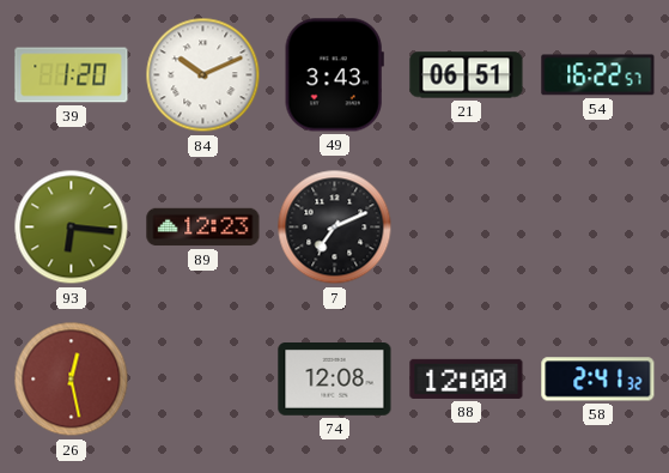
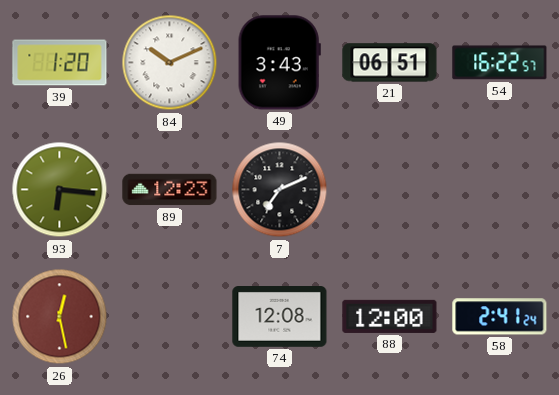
58: 2:41:32 -> 2:41:24 (500, 317)
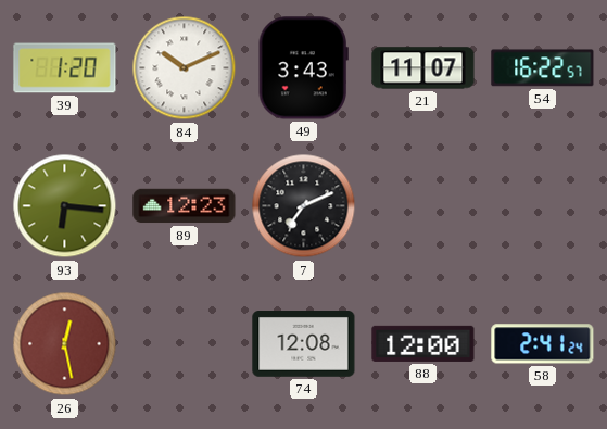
21: 06:51 -> 11:07 (423, 68)
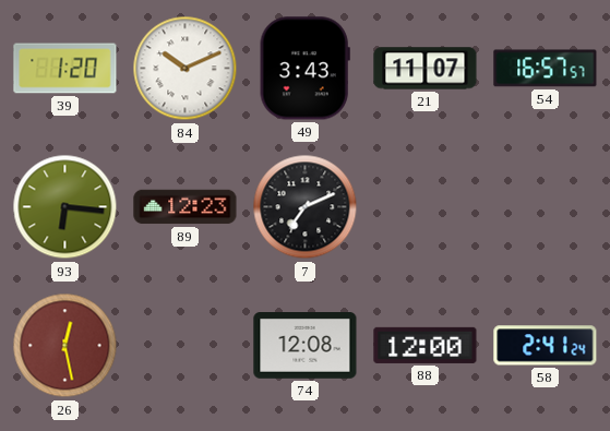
54: 16:22 -> 16:57 (546, 69)
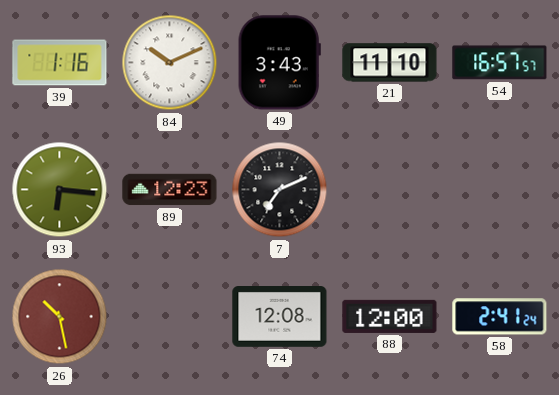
39: 1:20 -> 1:16 (60, 63)
21: 11:07 -> 11:10 (390, 63)
26: 12:28 -> 10:28 (60, 317)
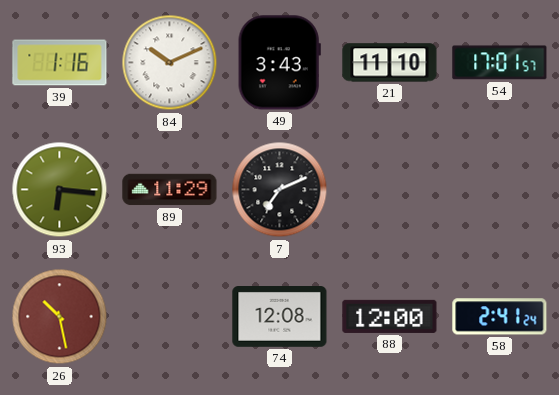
54: 16:57 -> 17:01 (500, 63)
89: 12:23 -> 11:29 (170, 190)
